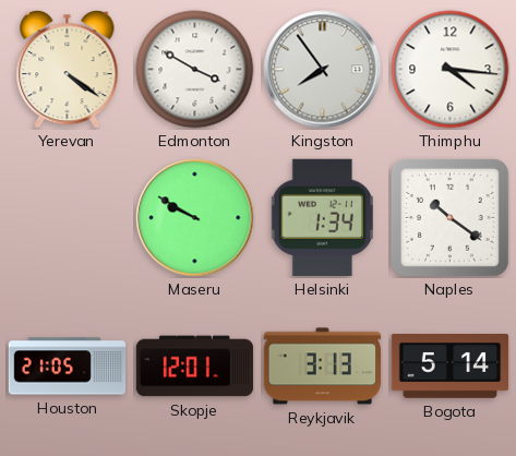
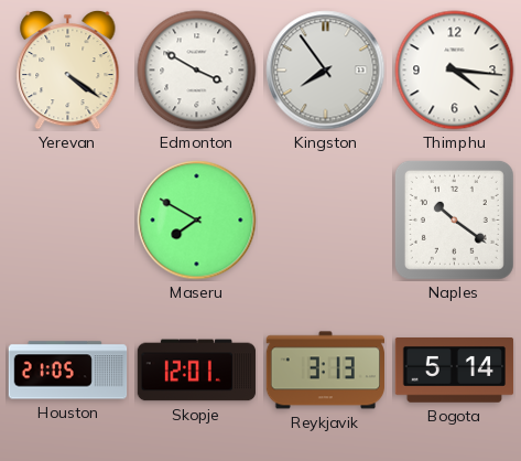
Maseru: 9:50 -> 7:50 (197, 221)
Helsinki: 1:34 -> none (322, 217)
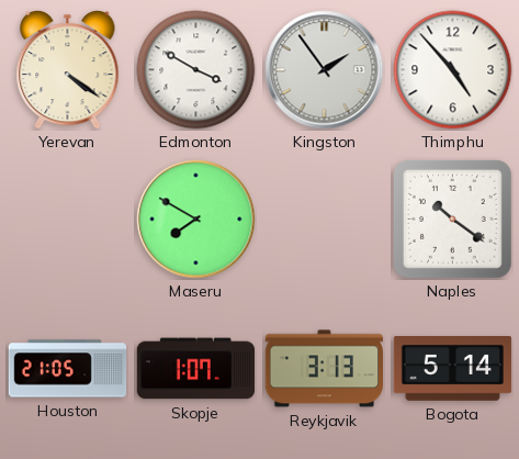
Kingston: 7:54 -> 1:54 (325, 70)
Thimphu: 4:16 -> 4:53 (453, 70)
Skopje: 12:01 -> 1:07 (196, 369)
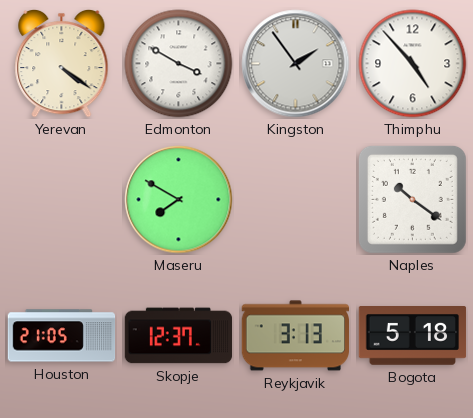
Skopje: 1:07 -> 12:37 (179, 336)
Bogota: 5:14 -> 5:18 (413, 336)
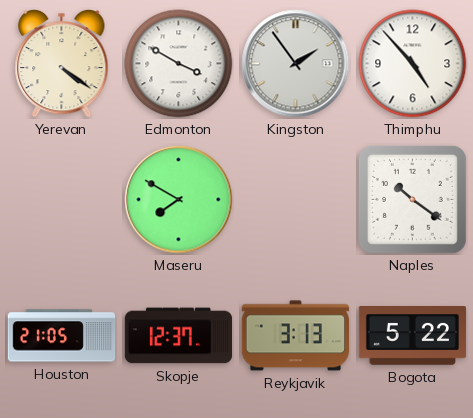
Bogota: 5:18 -> 5:22 (413, 336)
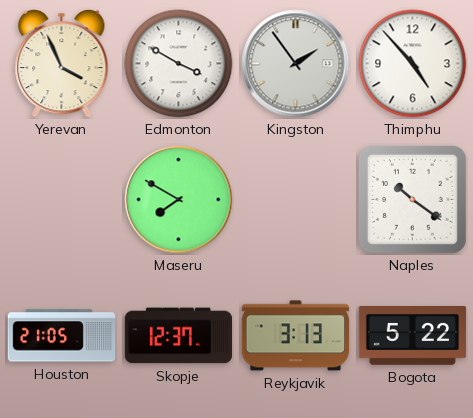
Yerevan: 4:21 -> 3:56 (62, 63)
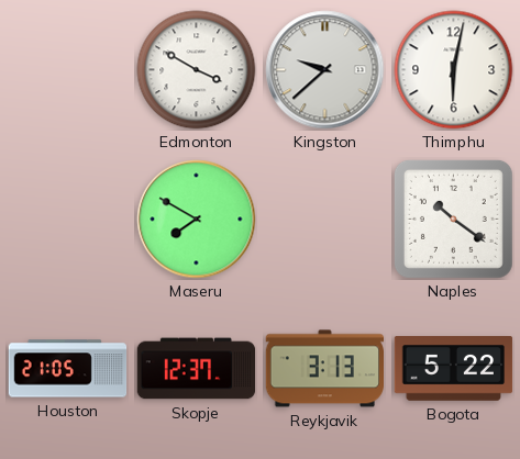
Yerevan: 3:56 -> none (62, 63)
Kingston: 1:54 -> 9:38 (325, 70)
Thimphu: 4:53 -> 6:02 (454, 70)
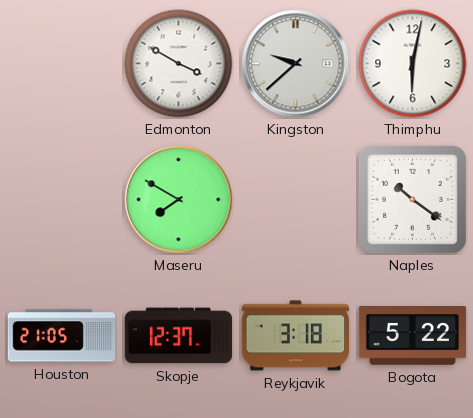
Reykjavik: 3:13 -> 3:18 (295, 336)
